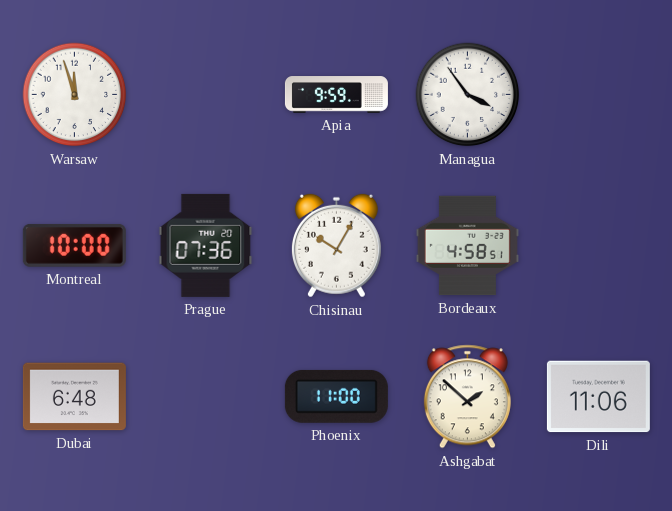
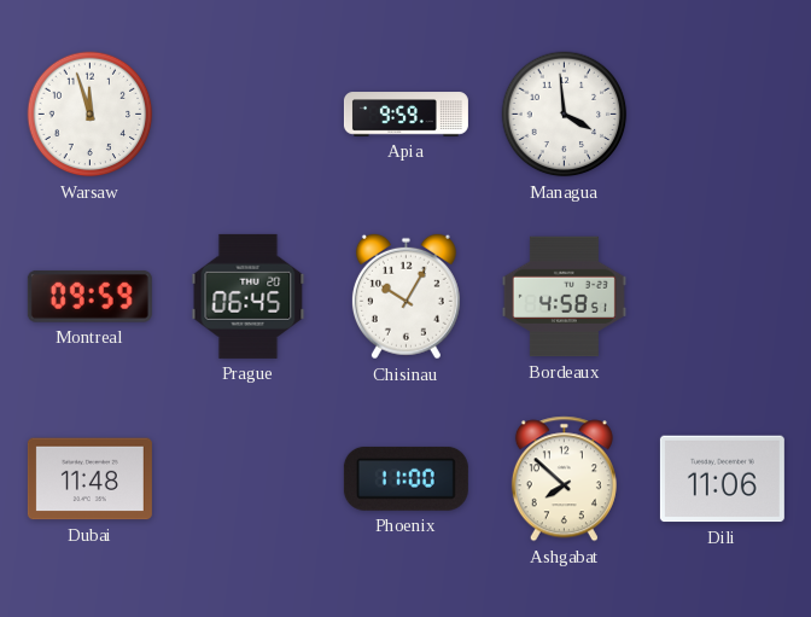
Managua: 3:54 -> 3:59 (565, 115)
Montreal: 10:00 -> 09:59 (89, 296)
Prague: 07:36 -> 06:45 (249, 296)
Dubai: 6:48 -> 11:48 (89, 479)
Ashgabat: 1:52 -> 7:52 (564, 479)
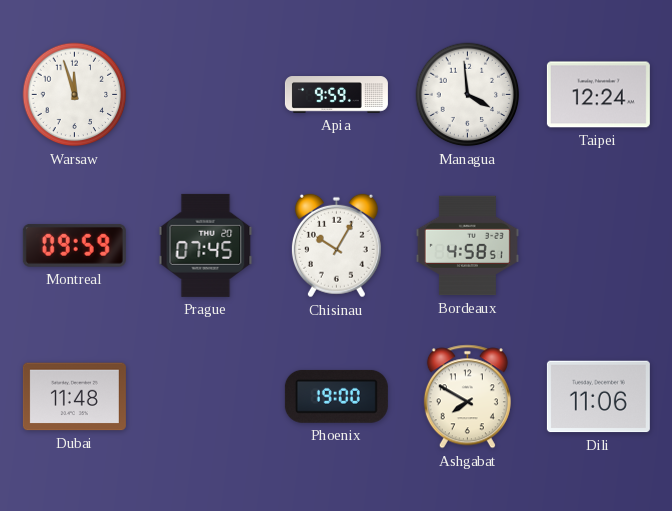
Taipei: none -> 12:24 (598, 95)
Prague: 06:45 -> 07:45 (206, 245)
Phoenix: 11:00 -> 19:00 (336, 396)
Ashgabat: 7:52 -> 7:50 (467, 397)
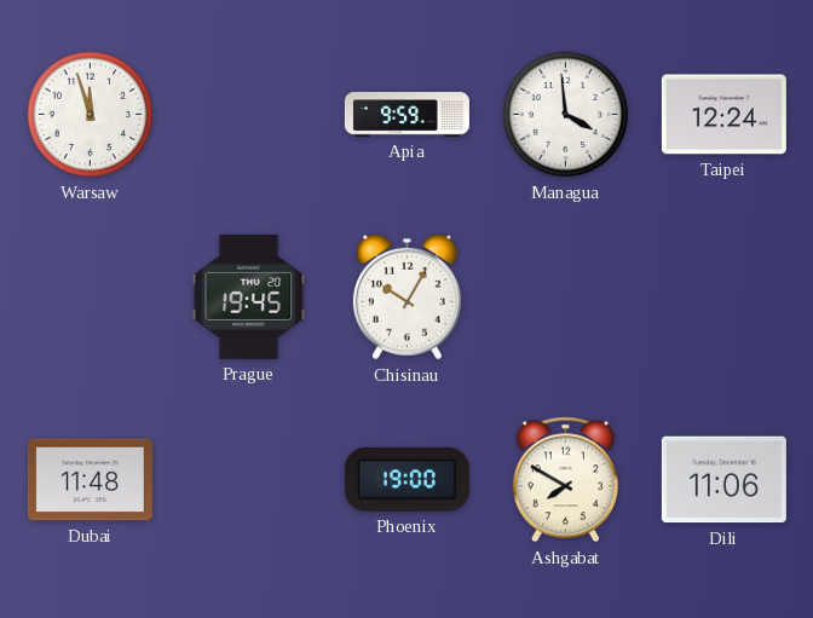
Montreal: 09:59 -> none (74, 245)
Prague: 07:45 -> 19:45 (249, 296)
Bordeaux: 4:58 -> none (467, 246)
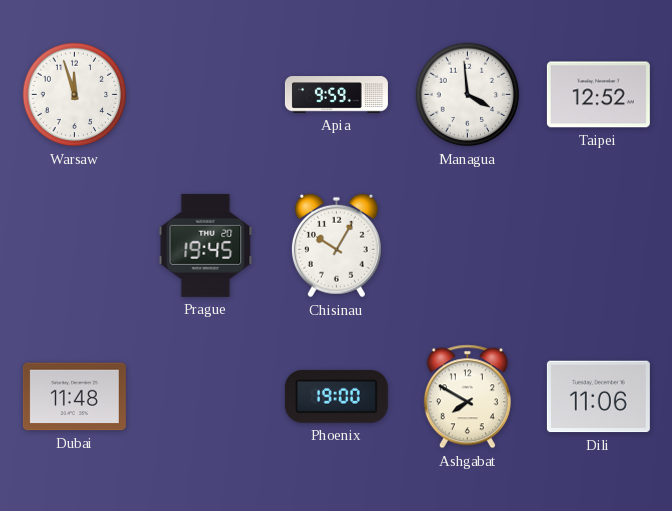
Taipei: 12:24 -> 12:52 (598, 95)
